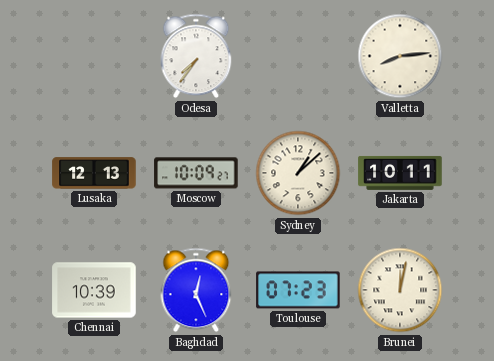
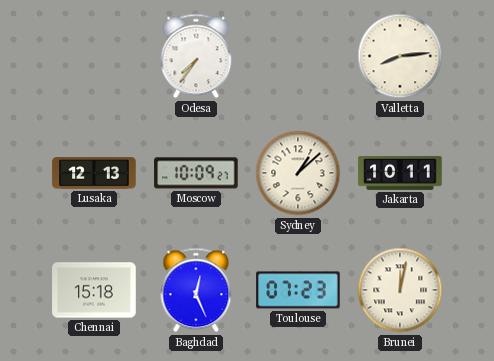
Chennai: 10:39 -> 15:18 (94, 290)
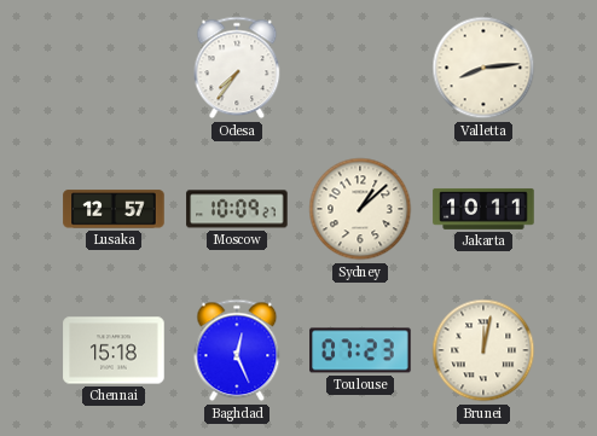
Lusaka: 12:13 -> 12:57 (114, 209)
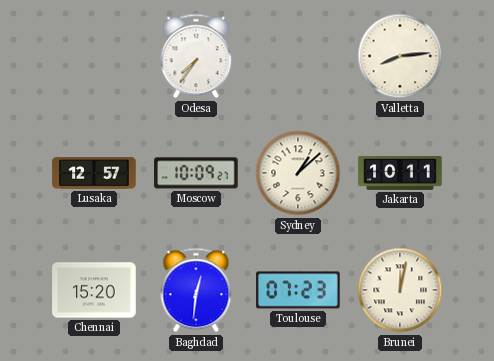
Chennai: 15:18 -> 15:20 (94, 290)
Baghdad: 12:26 -> 12:31 (196, 290)
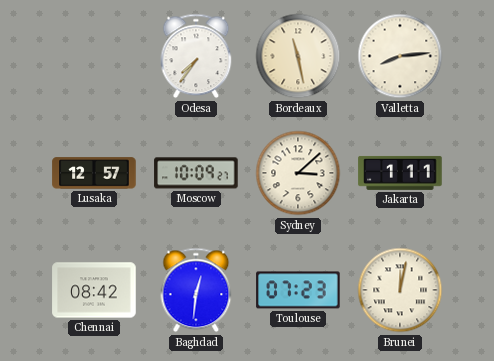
Bordeaux: none -> 11:28 (298, 56)
Sydney: 1:08 -> 3:08 (298, 173)
Jakarta: 10:11 -> 1:11 (400, 173)
Chennai: 15:20 -> 08:42 (94, 290)
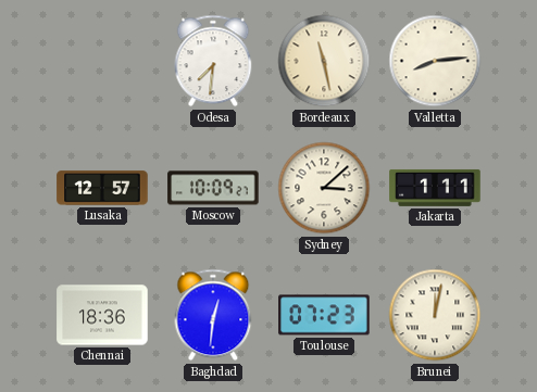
Odesa: 7:36 -> 7:31 (213, 61)
Chennai: 08:42 -> 18:36 (102, 315)
